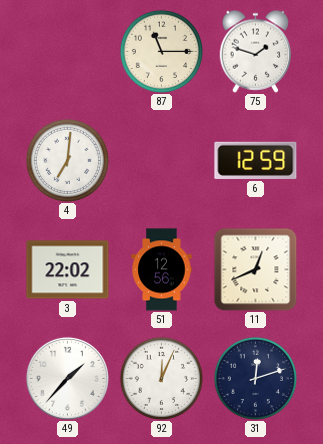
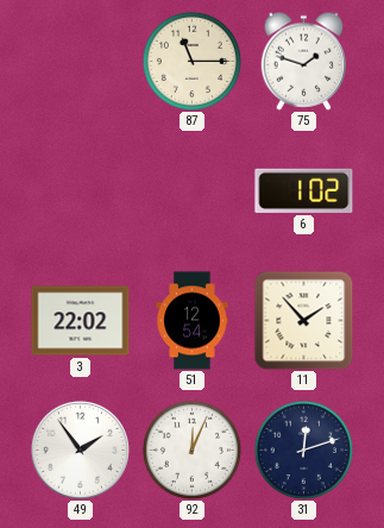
4: 7:01 -> none (67, 160)
6: 12:59 -> 1:02 (304, 190)
51: 12:56 -> 12:54 (193, 321)
11: 12:41 -> 1:53 (303, 320)
49: 1:37 -> 1:54 (80, 450)
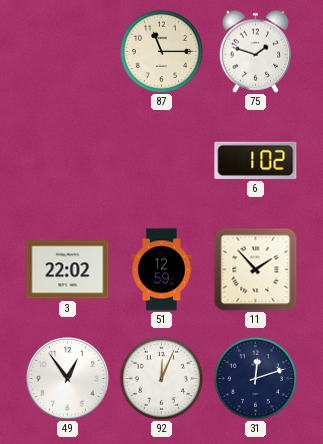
51: 12:54 -> 12:59 (162, 270)
49: 1:54 -> 12:54 (67, 378)
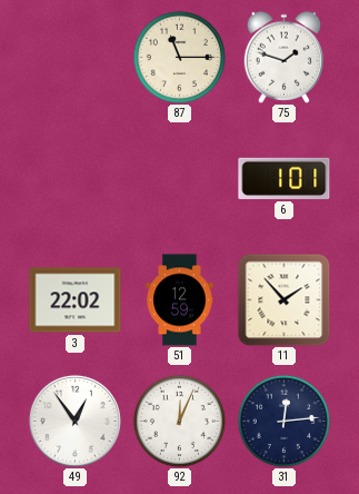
6: 1:02 -> 1:01 (285, 178)
31: 12:12 -> 12:14 (283, 421)
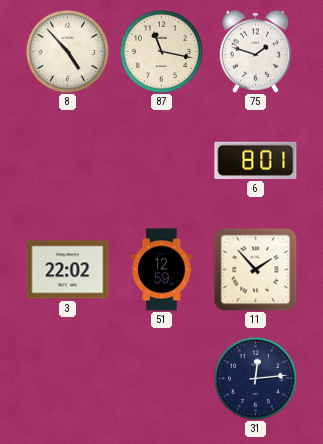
8: none -> 4:53 (67, 51)
87: 11:15 -> 11:17 (161, 51)
6: 1:01 -> 8:01 (256, 160)
49: 12:54 -> none (74, 421)
92: 12:04 -> none (179, 421)
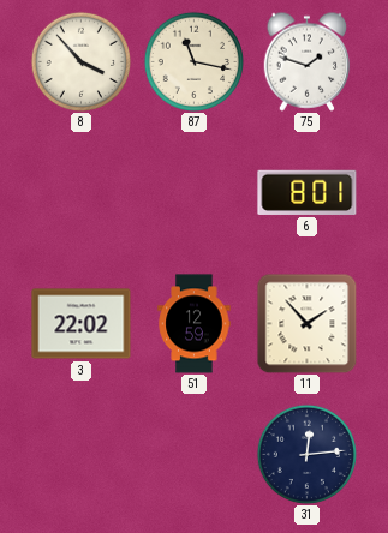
8: 4:53 -> 3:53 (80, 61)
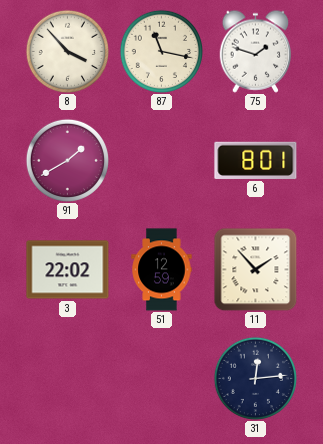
91: none -> 1:40 (67, 160)
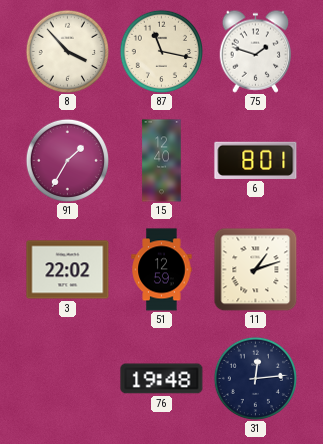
91: 1:40 -> 1:35 (67, 160)
15: none -> 12:40 (162, 161)
11: 1:53 -> 1:12 (255, 269)
76: none -> 19:48 (162, 379)
